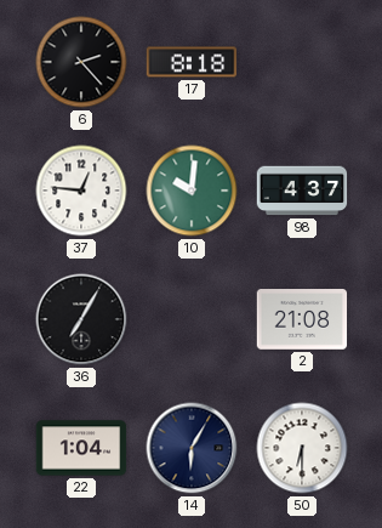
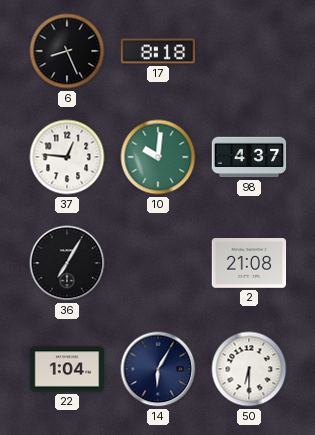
6: 2:23 -> 8:26 (67, 51)
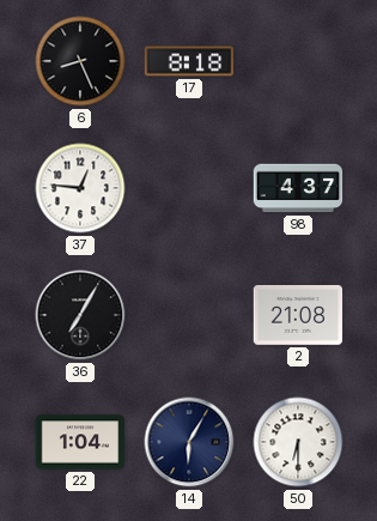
10: 10:01 -> none (158, 157)
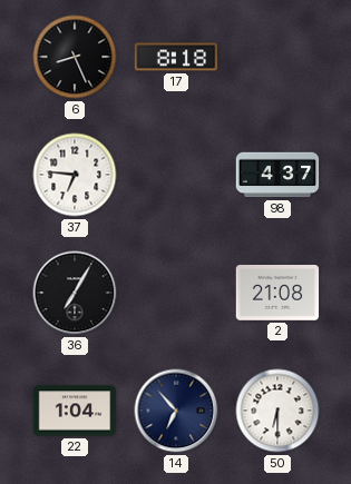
37: 12:46 -> 6:46 (75, 175)
14: 6:05 -> 6:53 (176, 411)
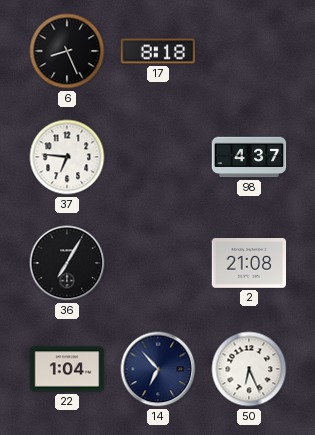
50: 6:30 -> 6:26 (249, 369)
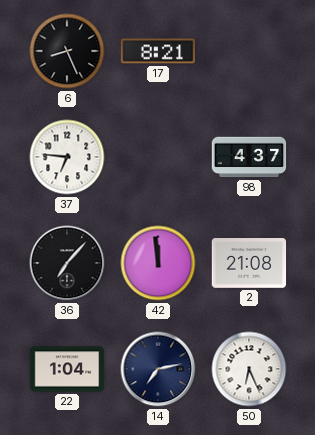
17: 8:18 -> 8:21 (158, 51)
36: 7:05 -> 7:07 (67, 263)
42: none -> 11:59 (158, 263)
14: 6:53 -> 7:13 (158, 369)
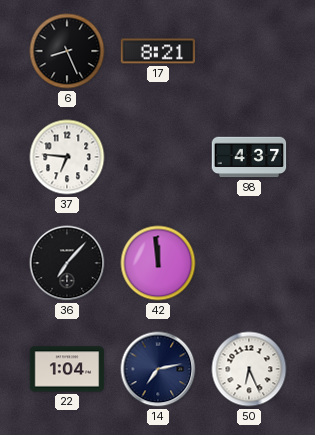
2: 21:08 -> none (249, 264)
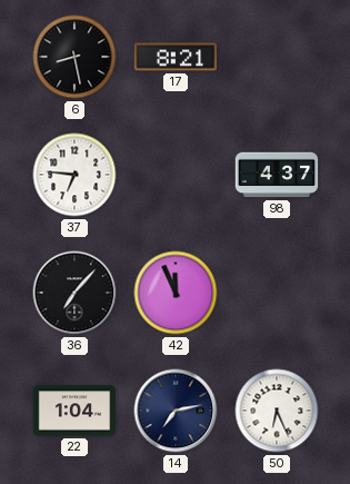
6: 8:26 -> 8:28 (74, 57)
42: 11:59 -> 11:56 (176, 293)
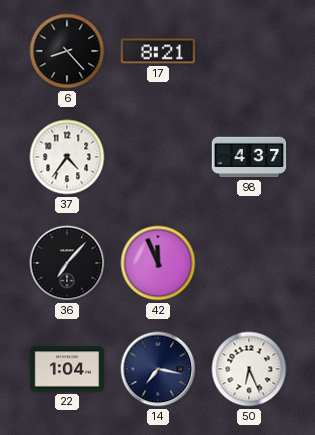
6: 8:28 -> 8:23 (67, 51)
37: 6:46 -> 4:36 (67, 157)
14: 7:13 -> 7:17 (158, 369)
